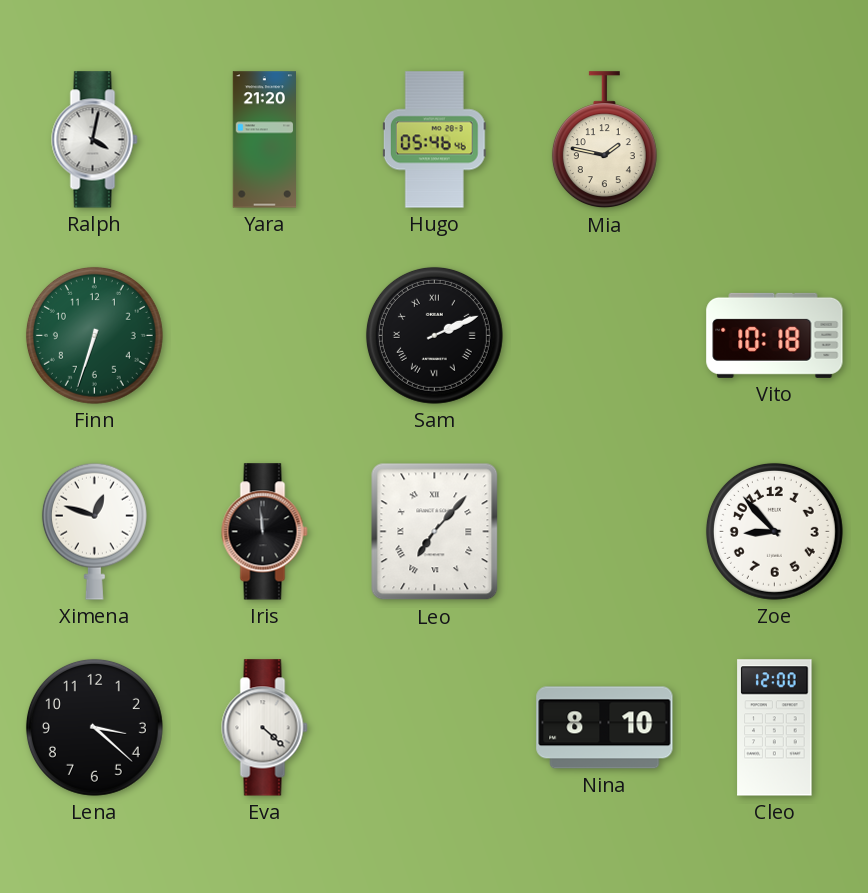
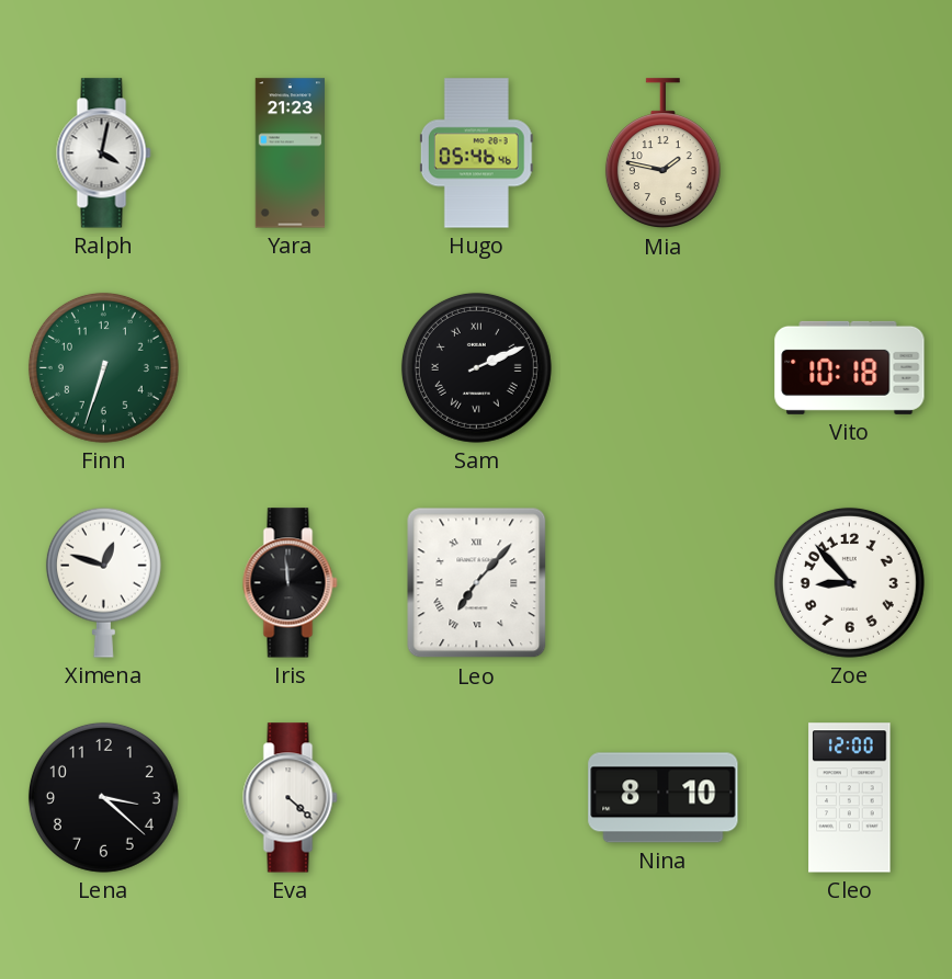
Yara: 21:20 -> 21:23 (290, 153)
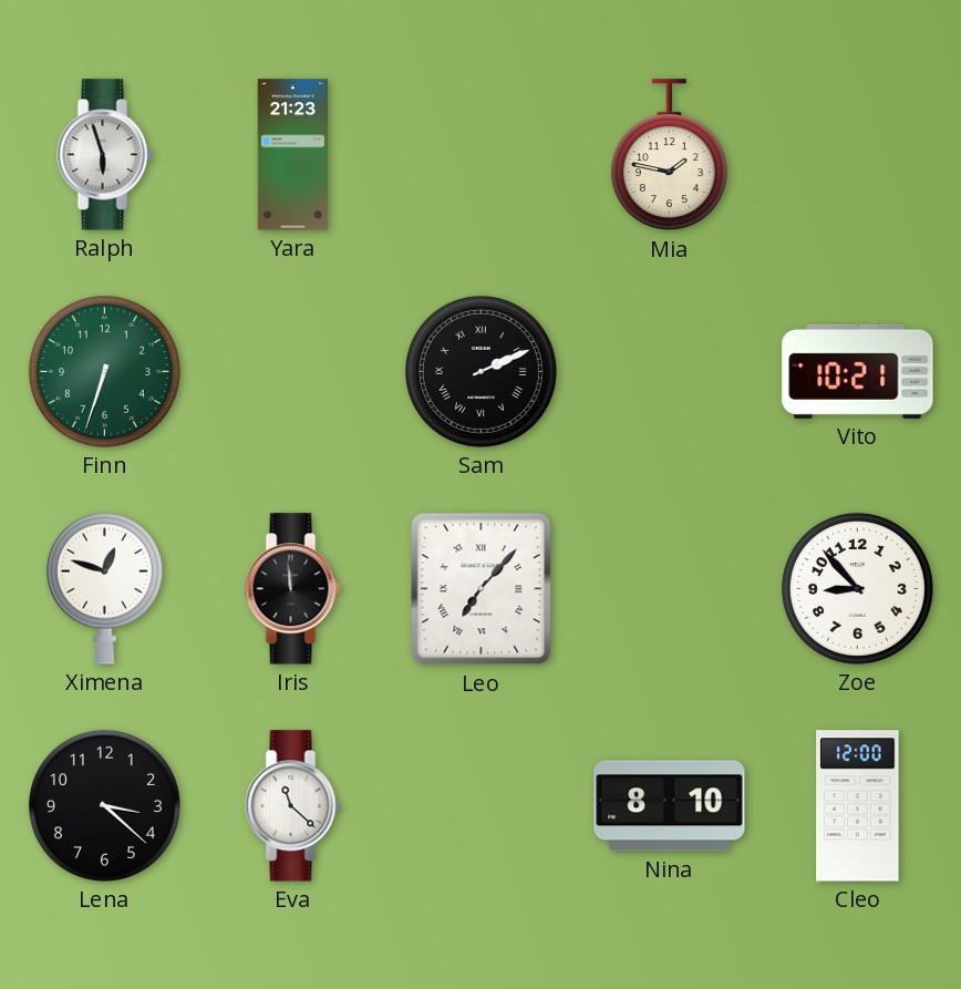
Ralph: 4:02 -> 5:57 (105, 155)
Hugo: 05:46 -> none (476, 153)
Vito: 10:18 -> 10:21 (858, 371)
Eva: 4:22 -> 11:22 (293, 806)
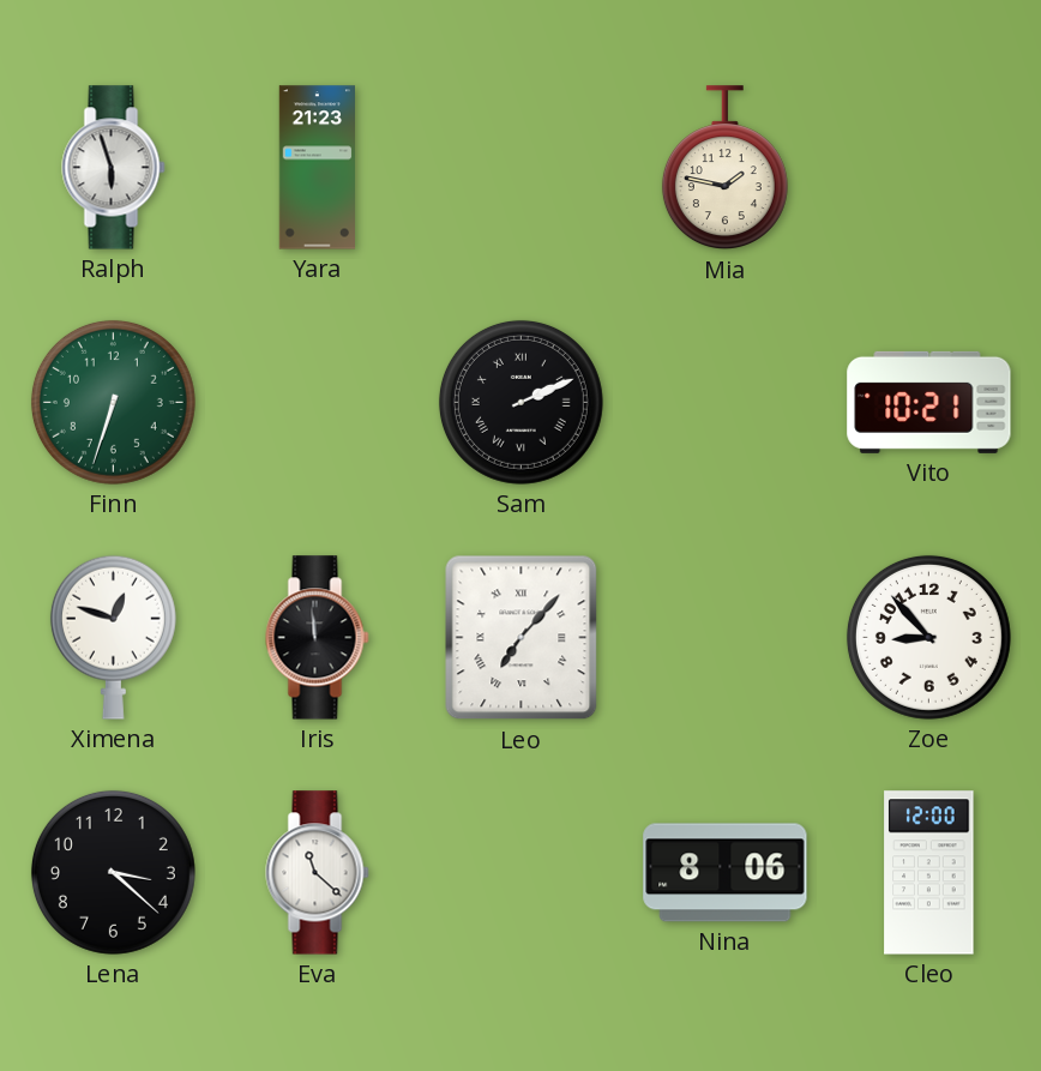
Nina: 8:10 -> 8:06 (726, 873)
